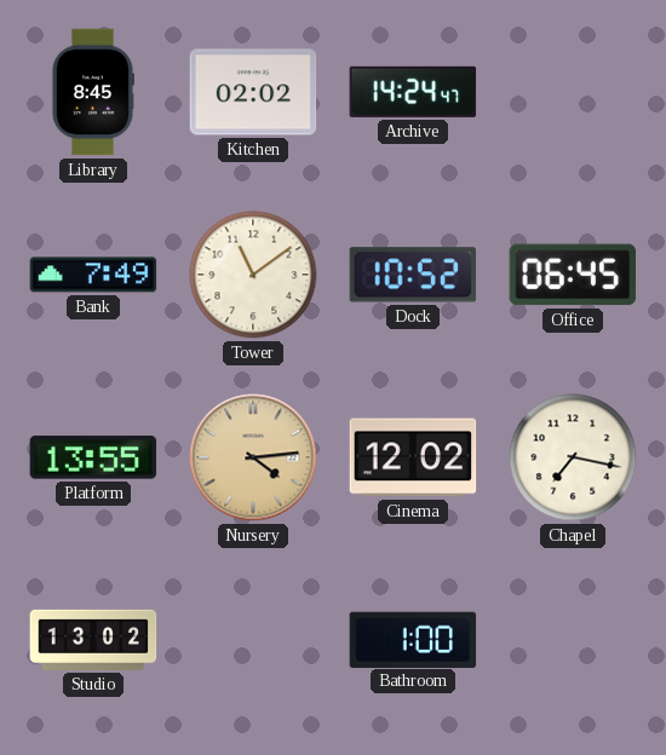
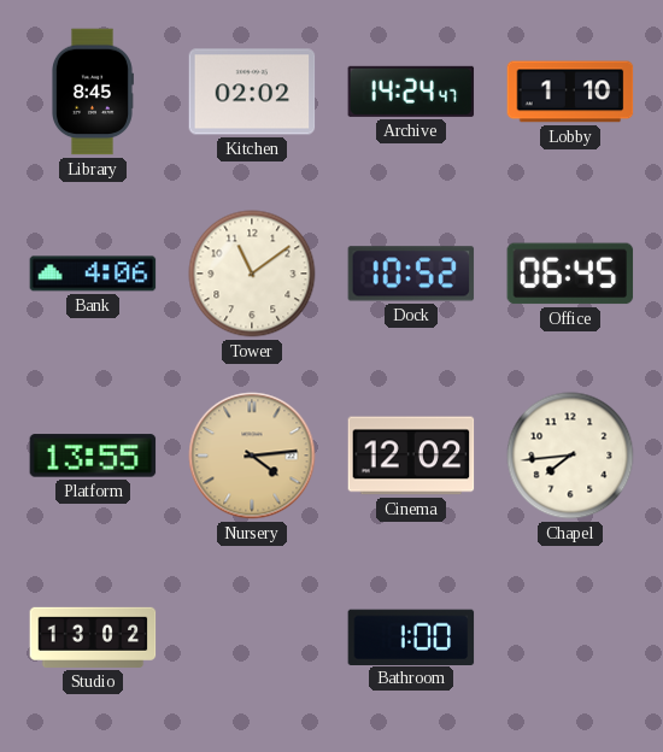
Lobby: none -> 1:10 (570, 92)
Bank: 7:49 -> 4:06 (93, 274)
Chapel: 7:17 -> 7:44 (570, 456)
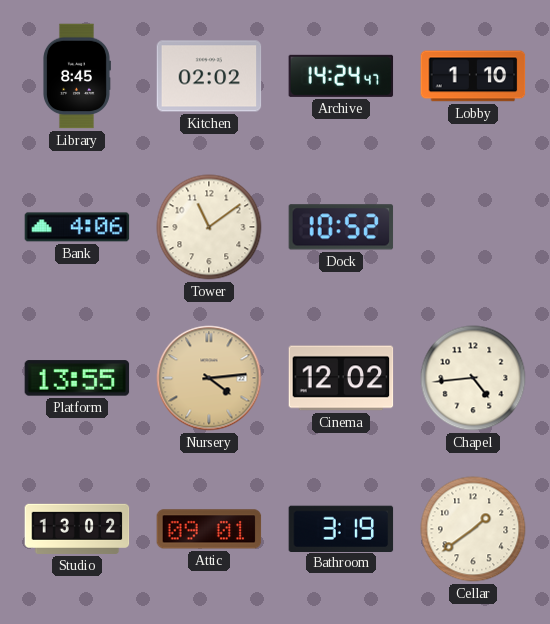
Office: 06:45 -> none (570, 274)
Chapel: 7:44 -> 4:44 (473, 378)
Attic: none -> 09:01 (209, 529)
Bathroom: 1:00 -> 3:19 (341, 528)
Cellar: none -> 1:39 (473, 529)
